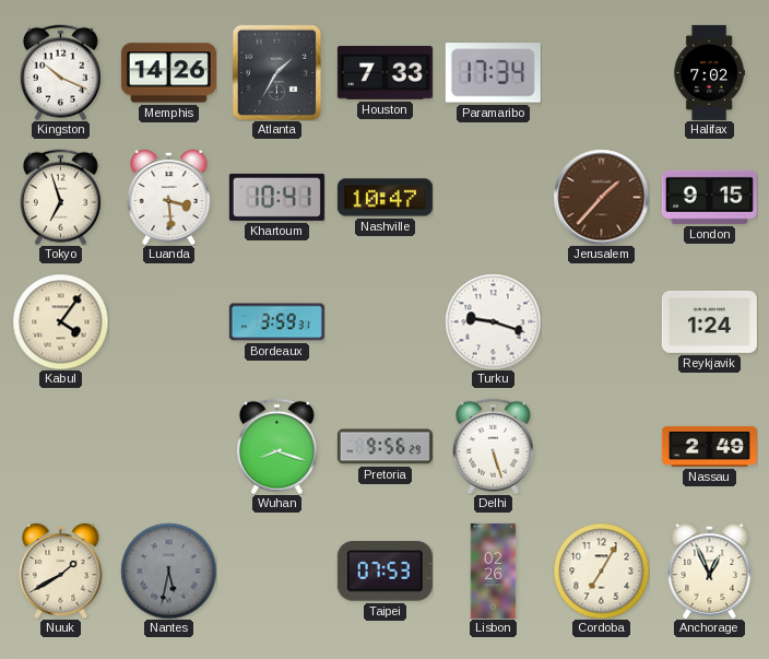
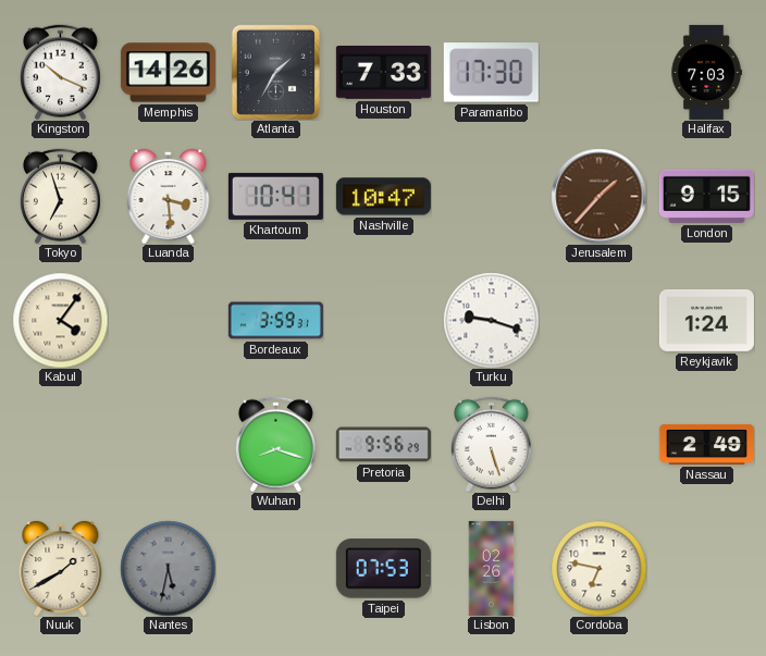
Paramaribo: 17:34 -> 17:30 (491, 73)
Halifax: 7:02 -> 7:03 (706, 72)
Cordoba: 7:05 -> 6:47 (598, 568)
Anchorage: 12:56 -> none (710, 570)
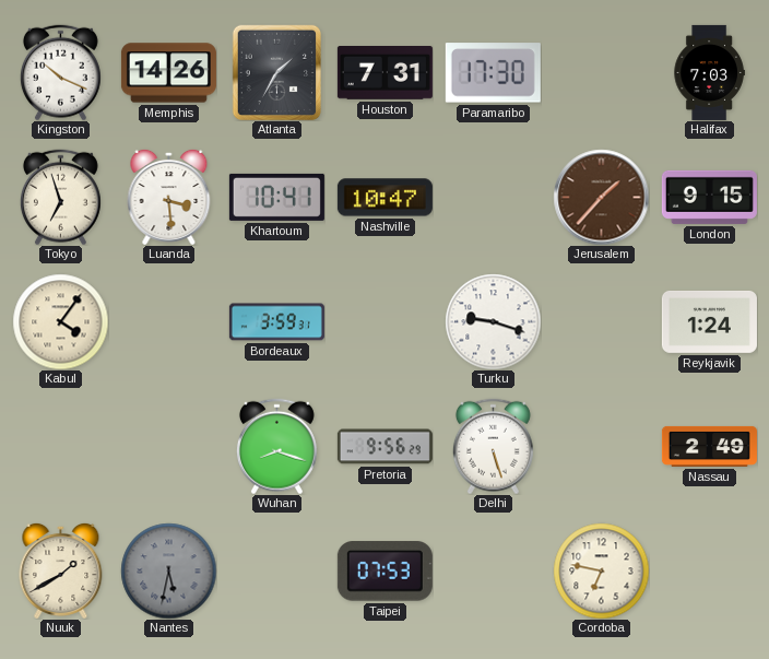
Houston: 7:33 -> 7:31 (384, 73)
Lisbon: 02:26 -> none (492, 568)
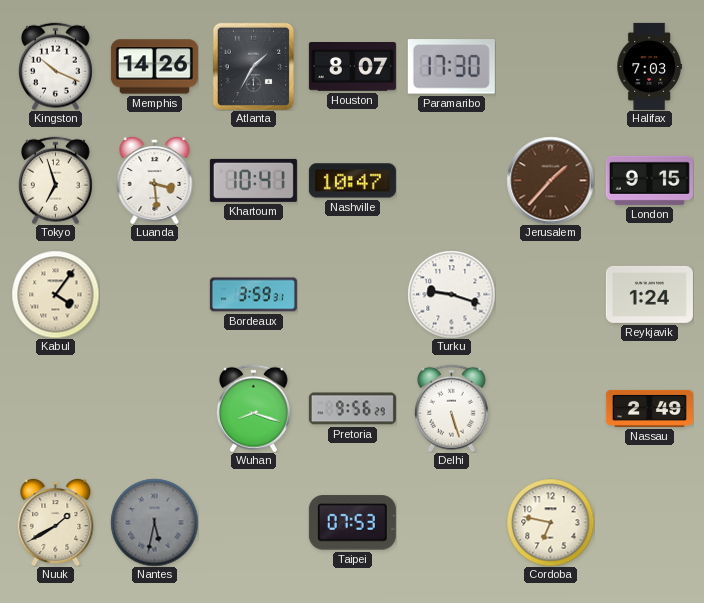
Houston: 7:31 -> 8:07 (352, 67)
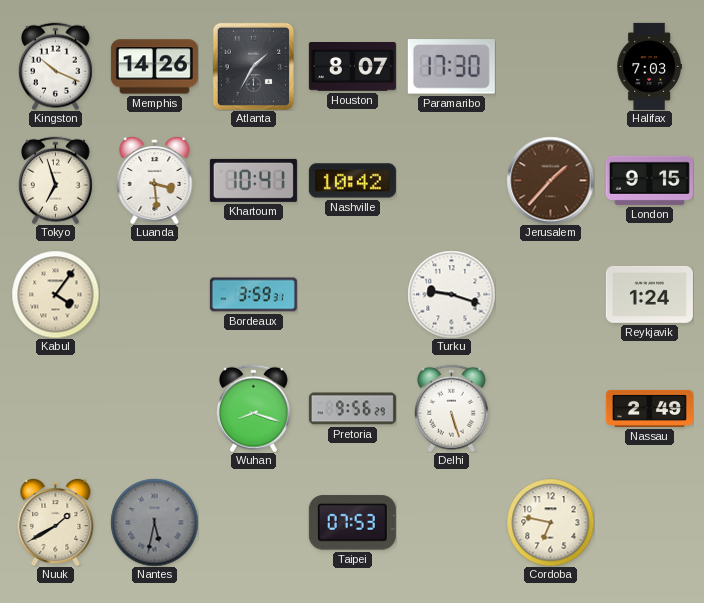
Nashville: 10:47 -> 10:42 (352, 181)
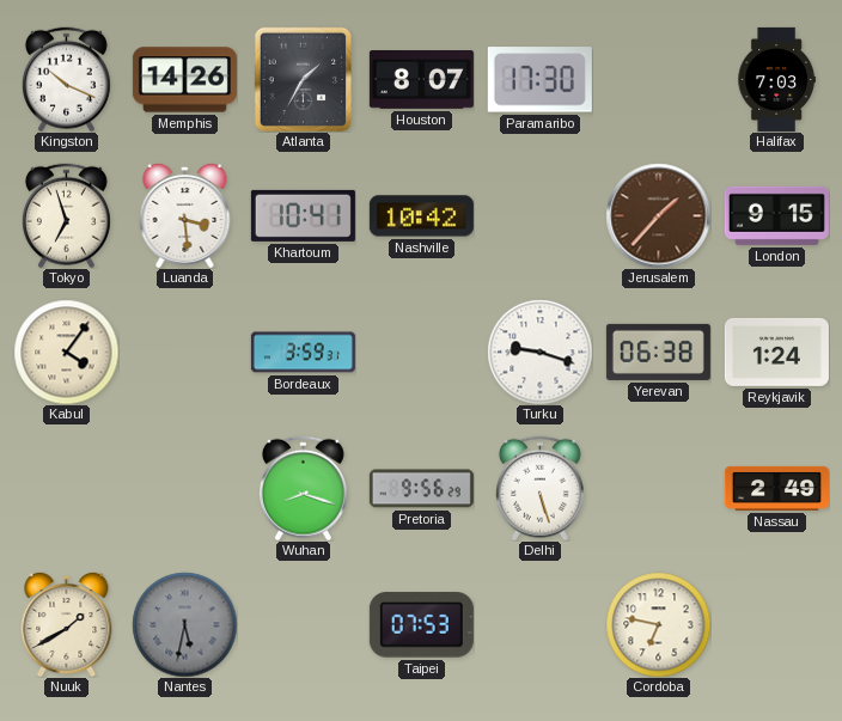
Yerevan: none -> 06:38 (658, 352)
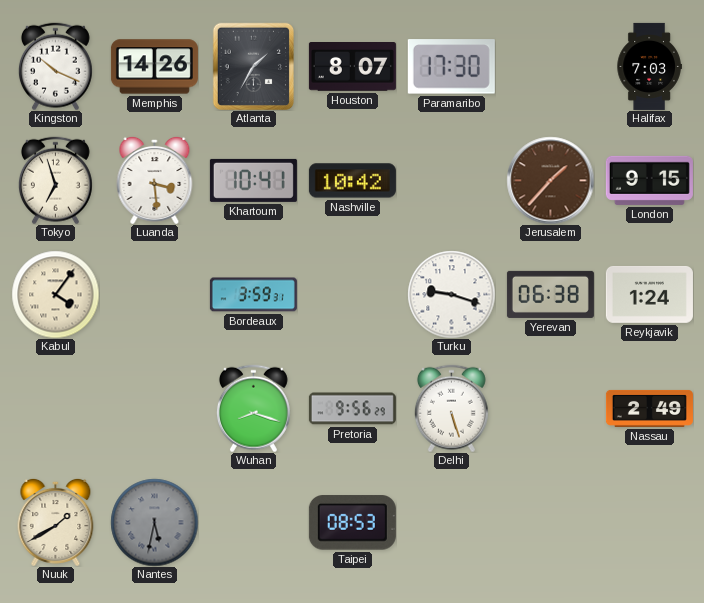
Taipei: 07:53 -> 08:53 (352, 523)
Cordoba: 6:47 -> none (658, 624)
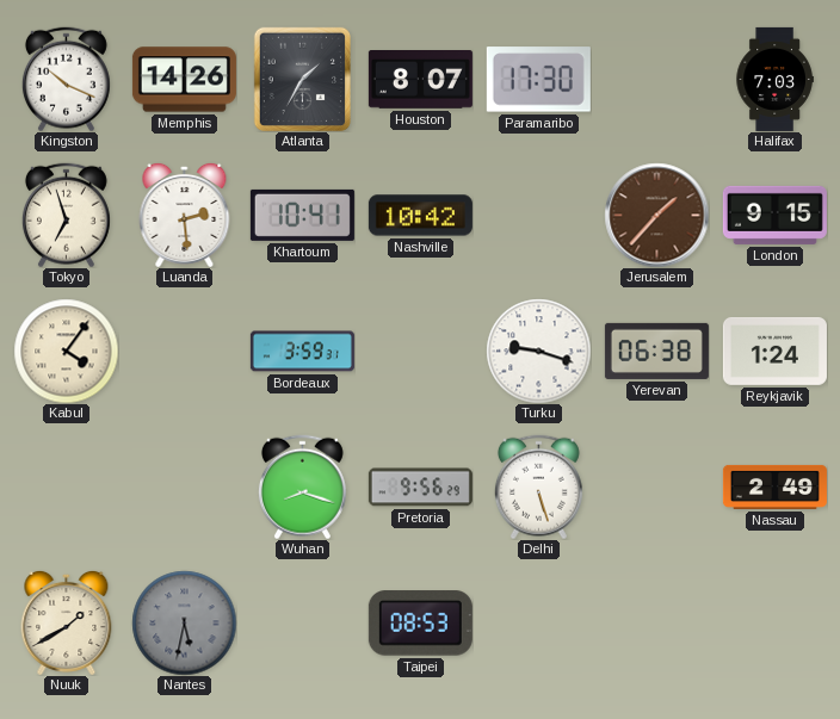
Luanda: 3:29 -> 2:29 (185, 215)
